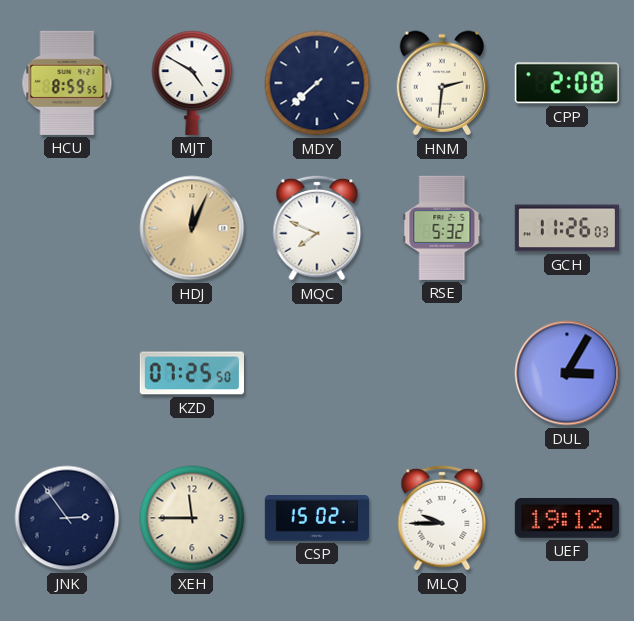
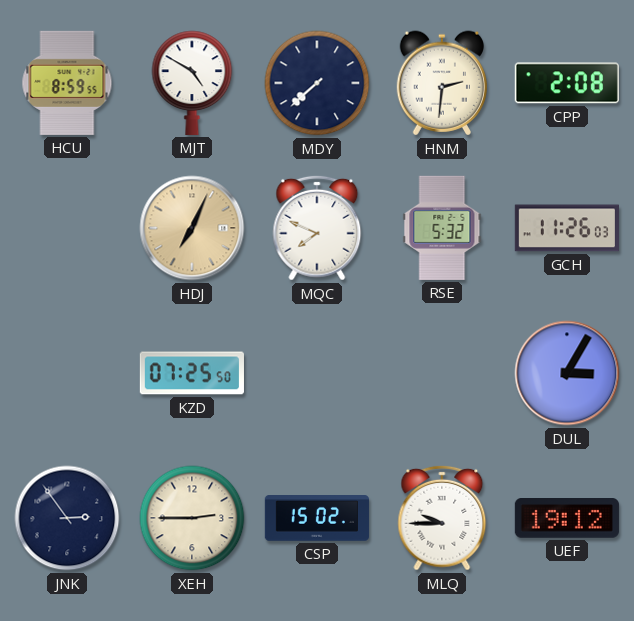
HDJ: 12:04 -> 7:04 (192, 228)
XEH: 11:45 -> 2:45 (192, 518)
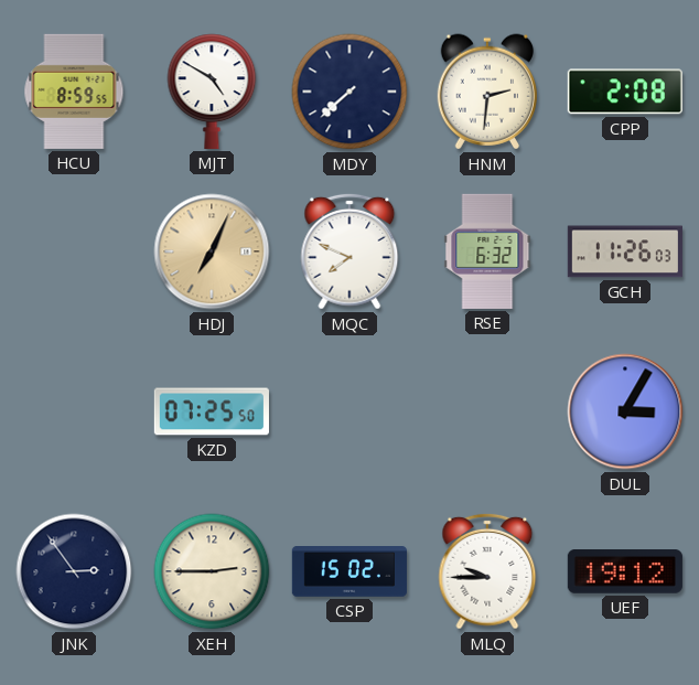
RSE: 5:32 -> 6:32 (487, 251)
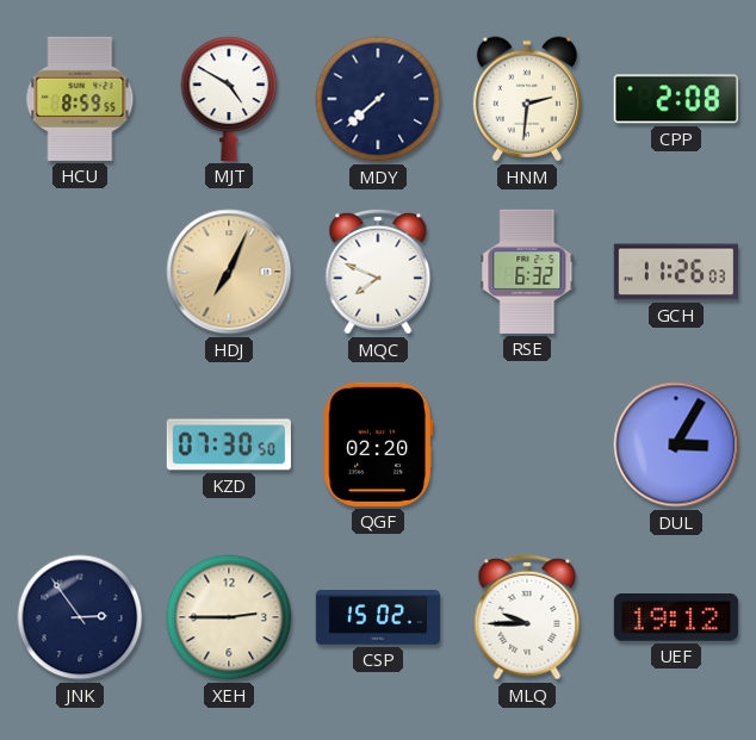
KZD: 07:25 -> 07:30 (229, 444)
QGF: none -> 02:20 (378, 444)
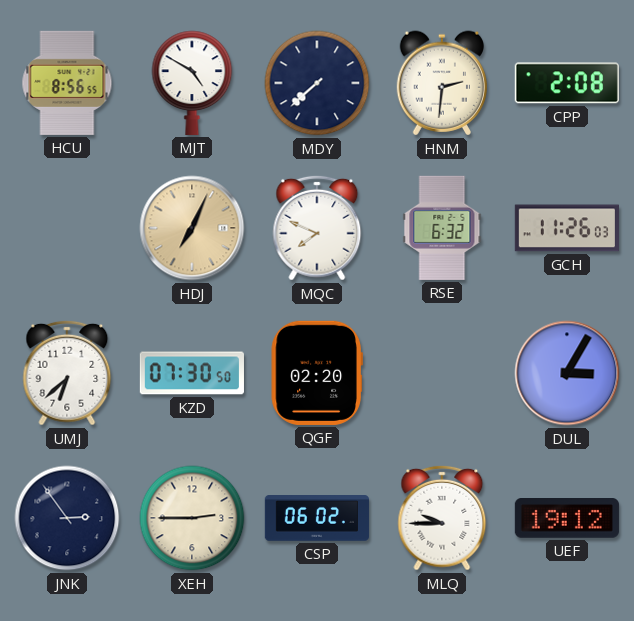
HCU: 8:59 -> 8:56 (67, 83)
UMJ: none -> 6:38 (67, 373)
CSP: 15:02 -> 06:02 (317, 519)
